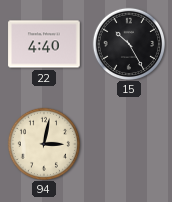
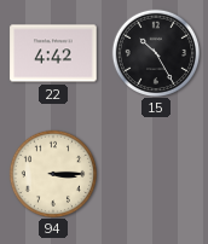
22: 4:40 -> 4:42 (53, 53)
94: 3:02 -> 3:15 (52, 173)
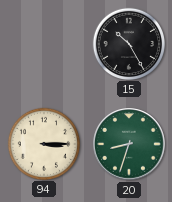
22: 4:42 -> none (53, 53)
20: none -> 8:33 (129, 144)
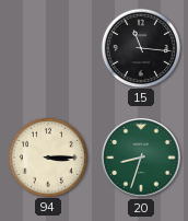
15: 10:25 -> 11:16 (140, 47)
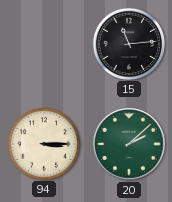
15: 11:16 -> 11:14 (128, 43)
20: 8:33 -> 2:08 (129, 144)
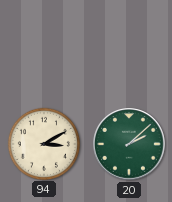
15: 11:14 -> none (128, 43)
94: 3:15 -> 3:10 (43, 143)
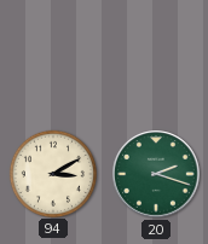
20: 2:08 -> 2:18 (156, 174)
